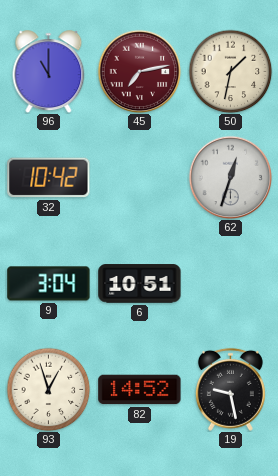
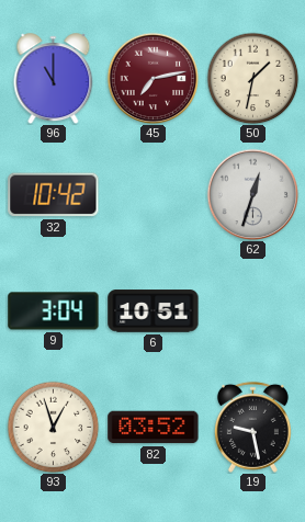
82: 14:52 -> 03:52 (154, 428)
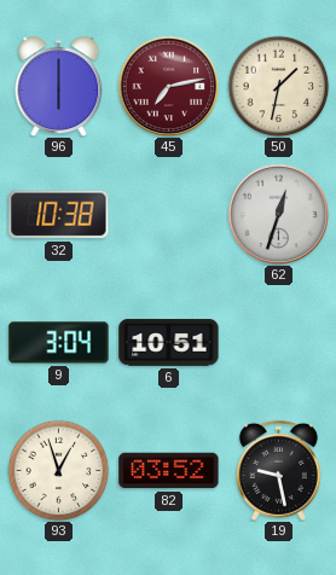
96: 11:00 -> 6:00 (59, 87)
32: 10:42 -> 10:38 (59, 215)
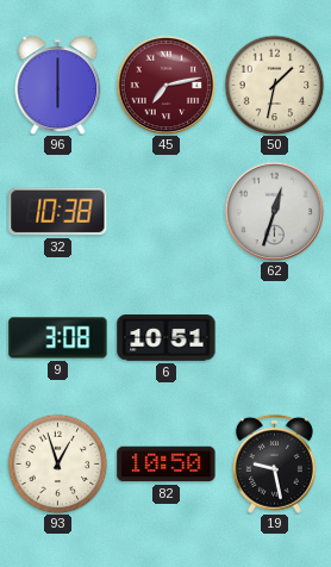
9: 3:04 -> 3:08 (58, 338)
82: 03:52 -> 10:50 (167, 465)
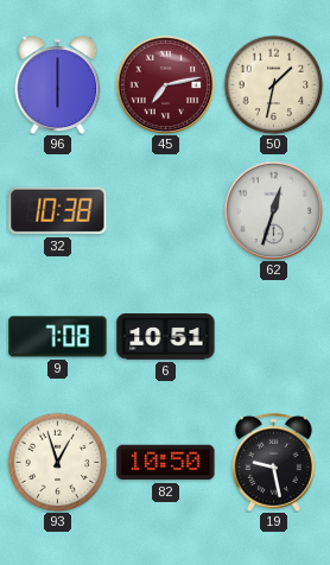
9: 3:08 -> 7:08 (58, 337)
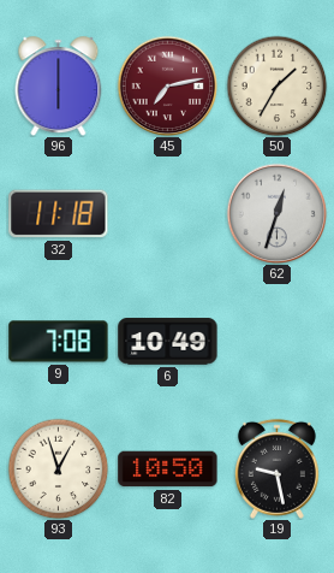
50: 1:32 -> 1:35 (276, 85)
32: 10:38 -> 11:18 (59, 214)
6: 10:51 -> 10:49 (168, 342)
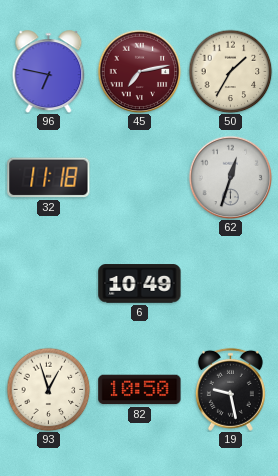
96: 6:00 -> 6:47 (49, 72)
9: 7:08 -> none (59, 342)
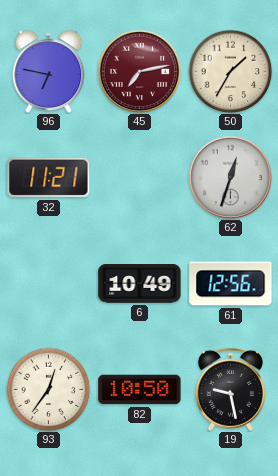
32: 11:18 -> 11:21 (49, 178)
61: none -> 12:56 (231, 284)
93: 12:57 -> 12:36 (48, 389)
